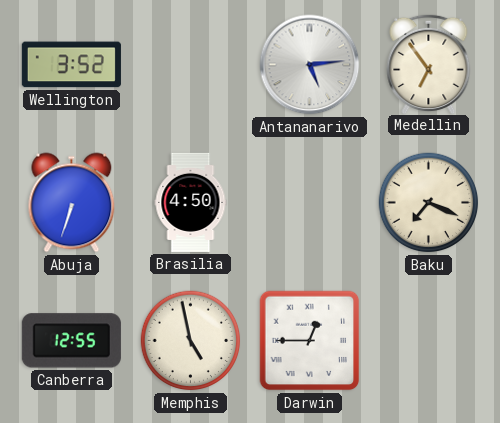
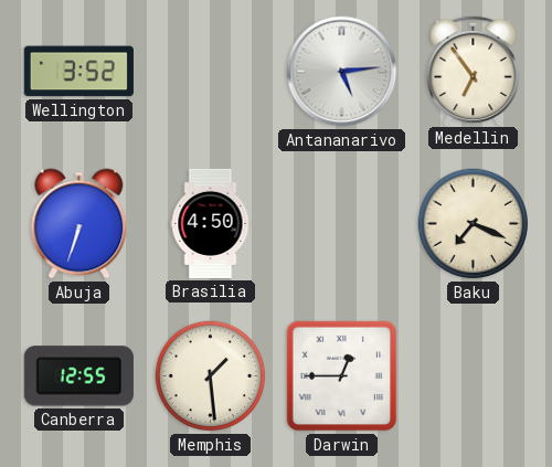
Memphis: 4:58 -> 1:29 (211, 376)
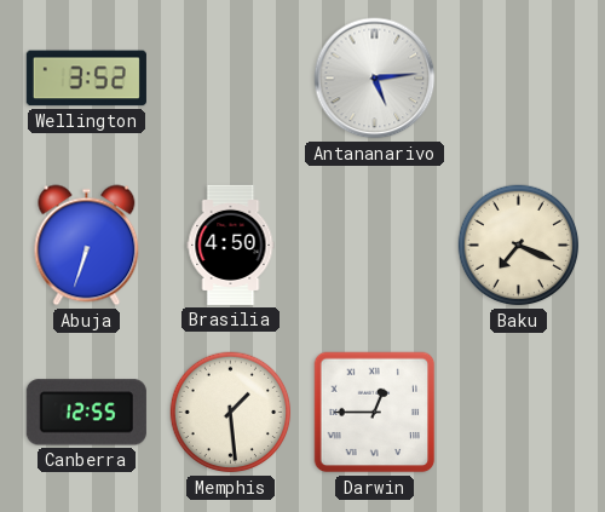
Medellin: 6:54 -> none (474, 70)
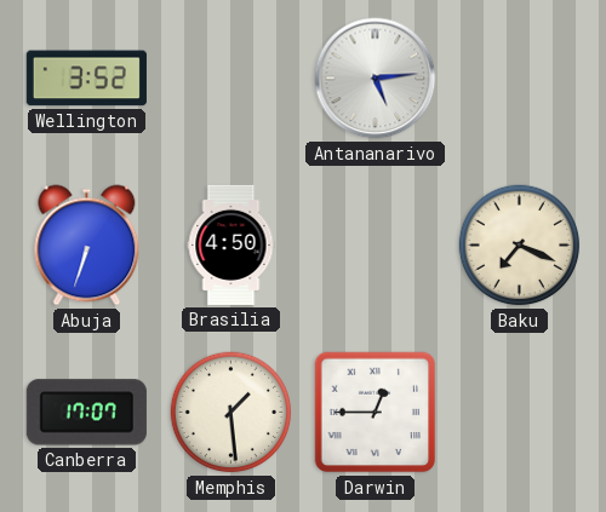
Canberra: 12:55 -> 17:07 (86, 413)
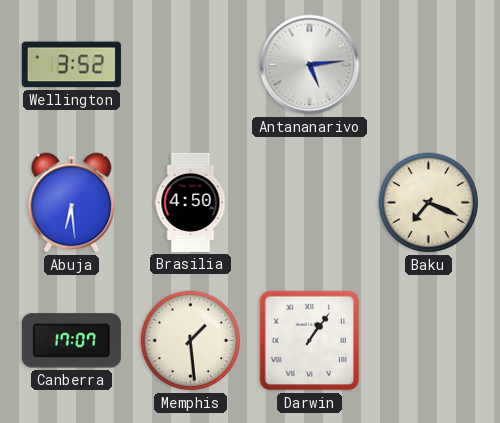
Abuja: 6:33 -> 6:29 (72, 203)
Darwin: 12:45 -> 1:06 (310, 341)
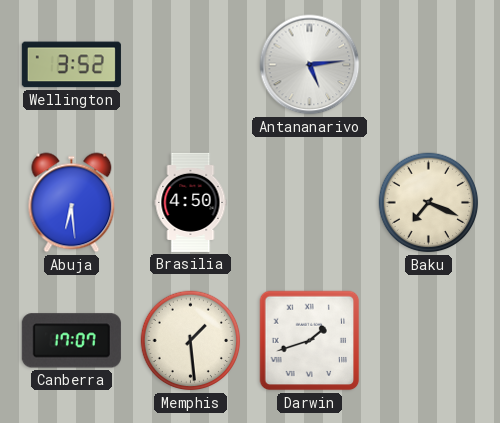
Darwin: 1:06 -> 1:42 (310, 341)
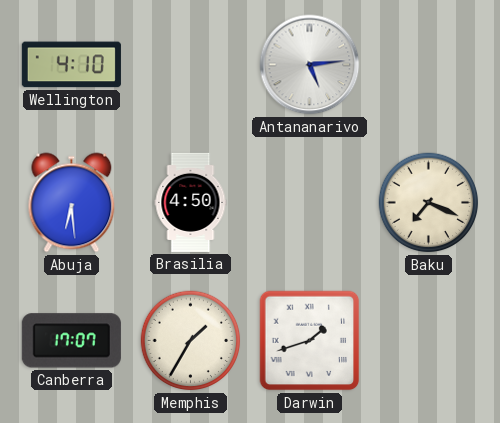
Wellington: 3:52 -> 4:10 (71, 65)
Memphis: 1:29 -> 1:35 (191, 341)
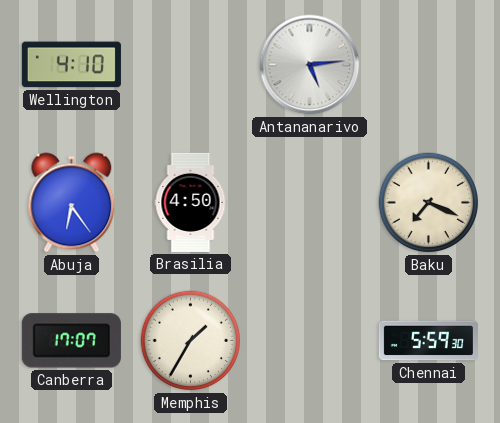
Abuja: 6:29 -> 6:24 (72, 203)
Darwin: 1:42 -> none (310, 341)
Chennai: none -> 5:59 (428, 341)
